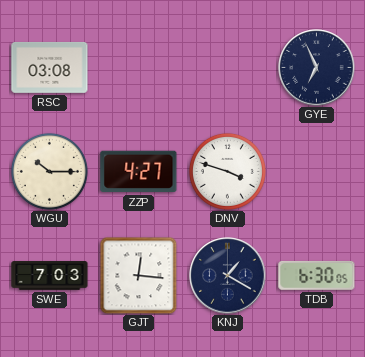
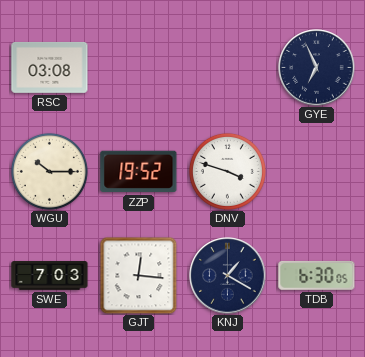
ZZP: 4:27 -> 19:52 (139, 172)
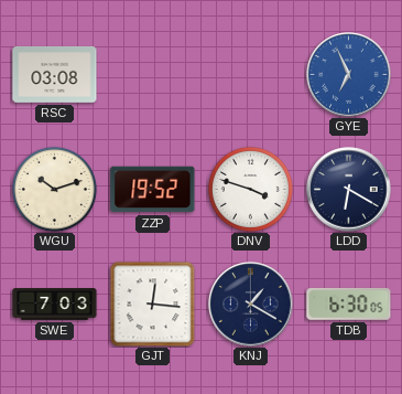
GYE dial: navy -> blue (349, 75)
WGU: 10:15 -> 10:12 (54, 189)
LDD: none -> 6:20 (349, 190)
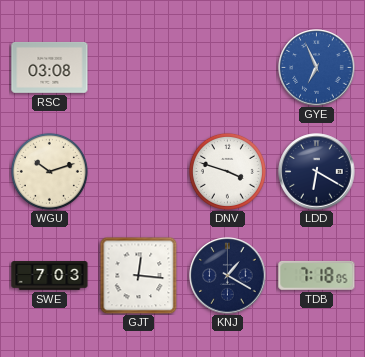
ZZP: 19:52 -> none (153, 190)
TDB: 6:30 -> 7:18 (317, 275)
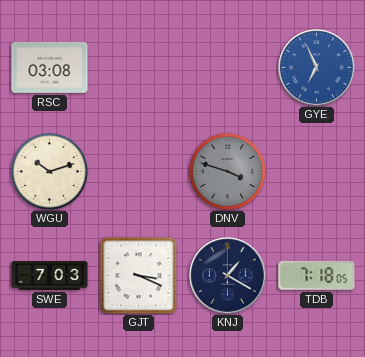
DNV dial: white -> grey (227, 171)
LDD: 6:20 -> none (317, 172)
GJT: 12:16 -> 3:19 (138, 275)
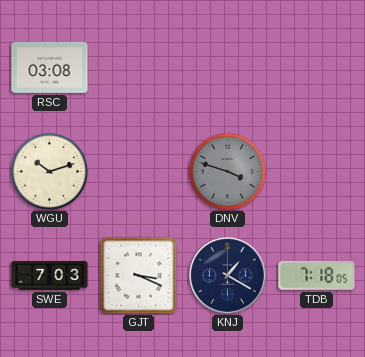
GYE: 6:56 -> none (317, 68)
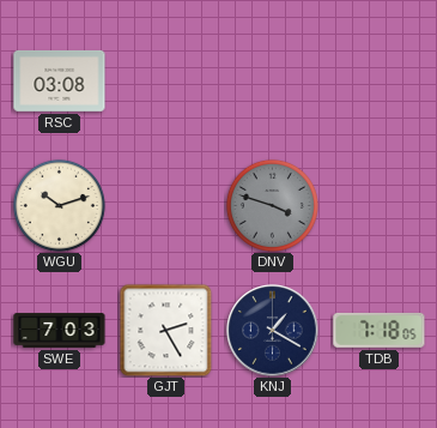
GJT: 3:19 -> 2:25 (165, 330)
